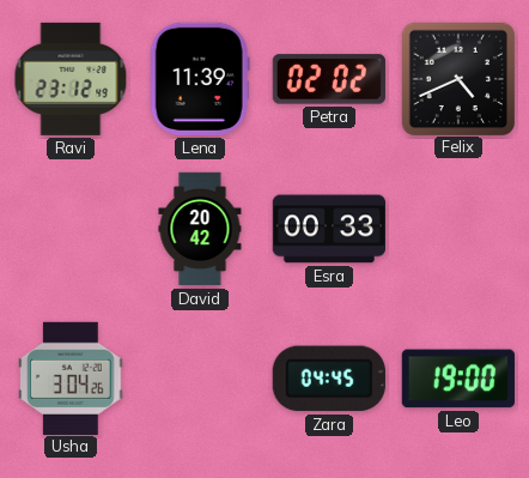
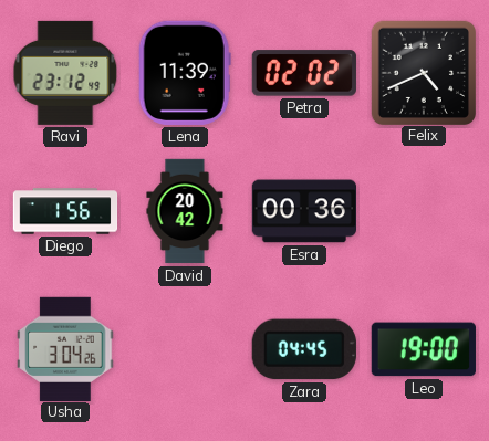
Diego: none -> 1:56 (65, 211)
Esra: 00:33 -> 00:36 (304, 211)
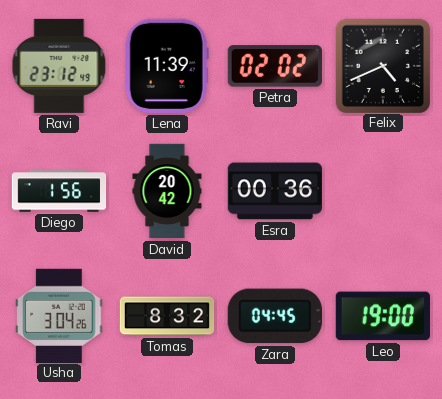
Tomas: none -> 8:32 (167, 316)
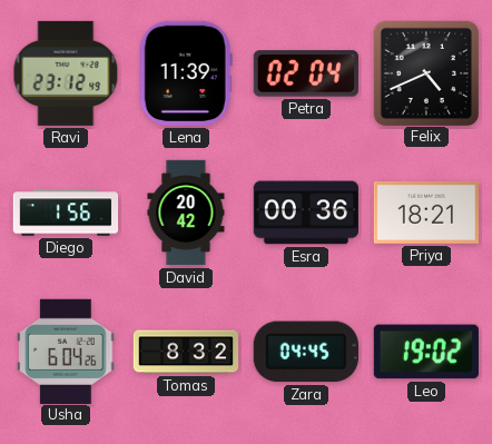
Petra: 02:02 -> 02:04 (306, 73)
Priya: none -> 18:21 (425, 214)
Usha: 3:04 -> 6:04 (66, 351)
Leo: 19:00 -> 19:02 (426, 352)
